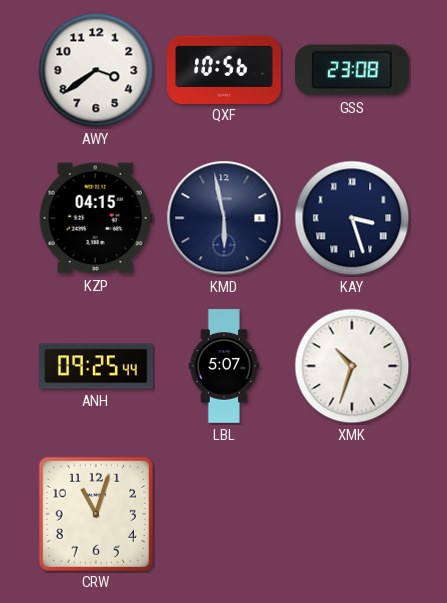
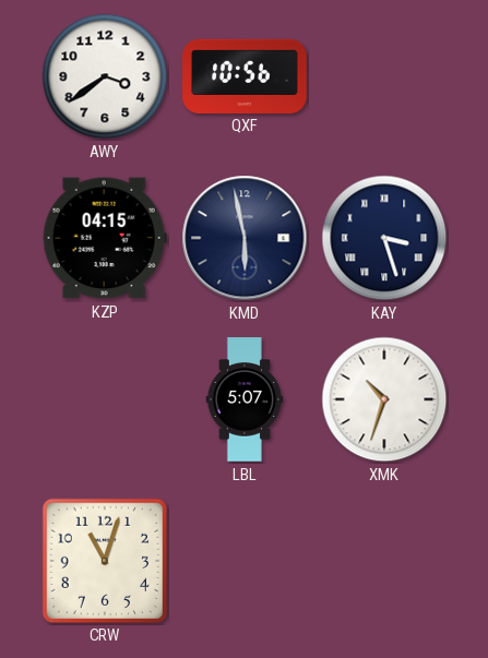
GSS: 23:08 -> none (352, 70)
ANH: 09:25 -> none (96, 366)
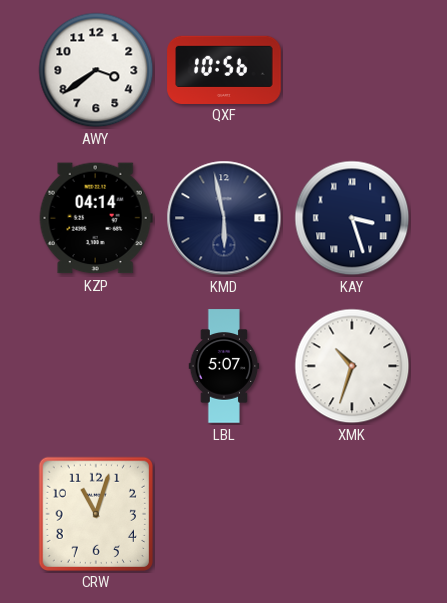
KZP: 04:15 -> 04:14 (96, 218)
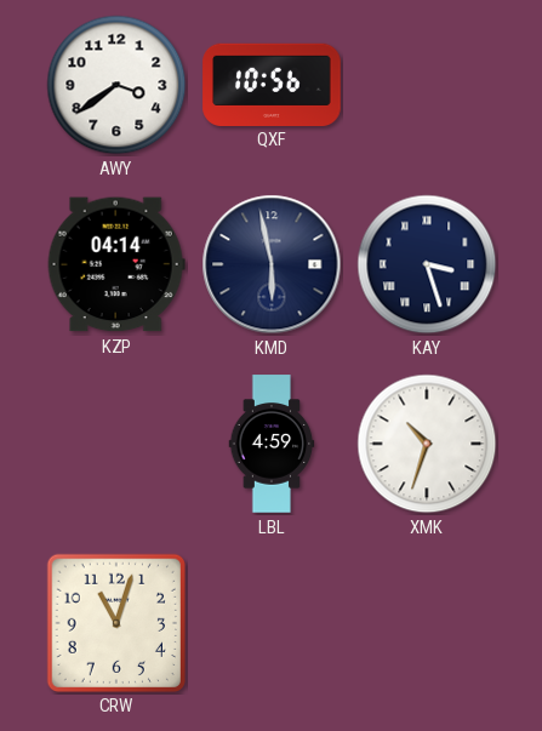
LBL: 5:07 -> 4:59 (272, 444)
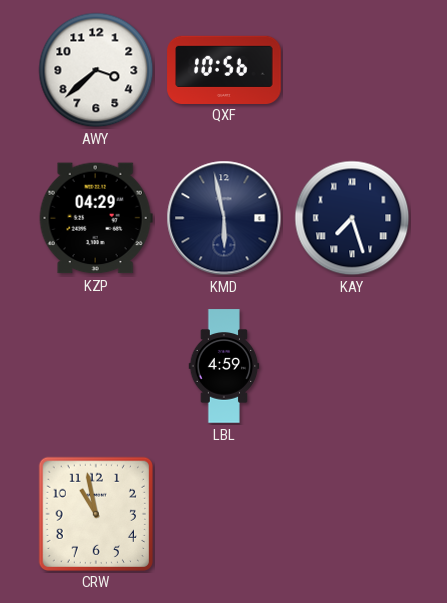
AWY: 3:39 -> 3:38 (96, 70)
KZP: 04:14 -> 04:29 (96, 218)
KAY: 3:27 -> 7:27 (352, 218)
XMK: 10:33 -> none (427, 444)
CRW: 11:03 -> 10:58 (95, 513)
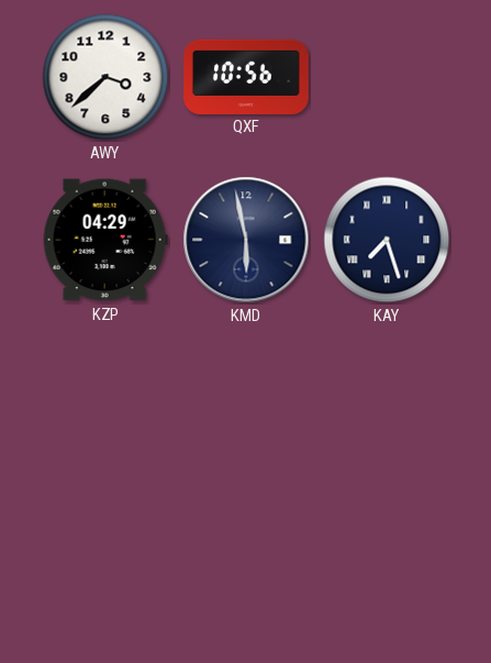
LBL: 4:59 -> none (224, 366)
CRW: 10:58 -> none (95, 513)
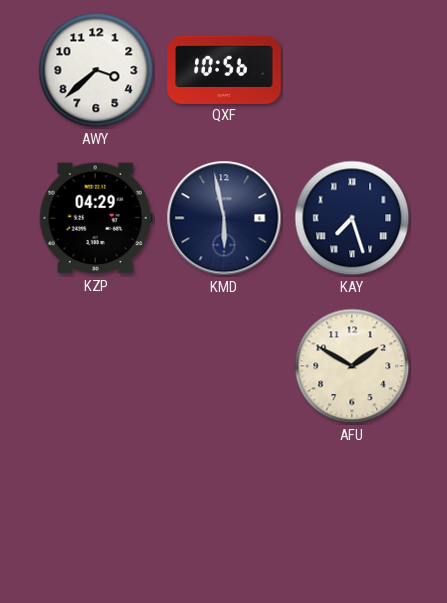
AFU: none -> 1:50 (352, 366)
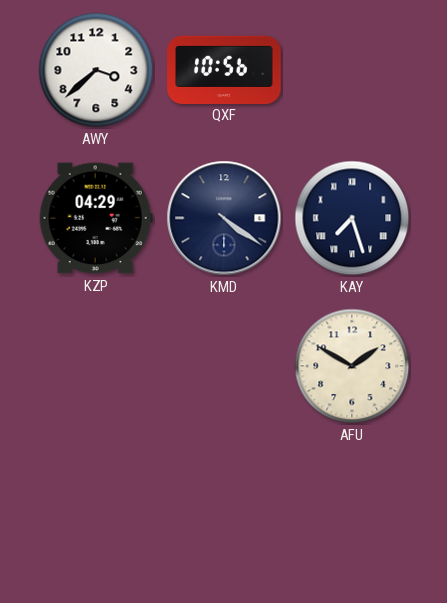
KMD: 5:58 -> 4:21 (224, 218)
